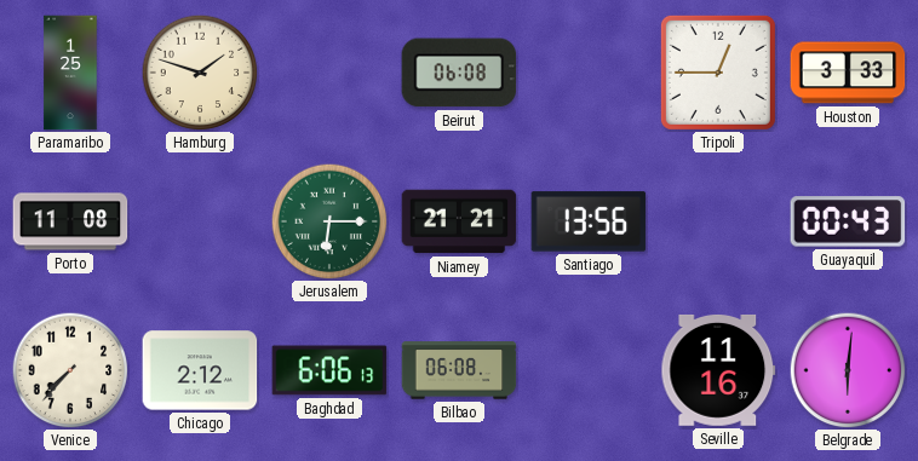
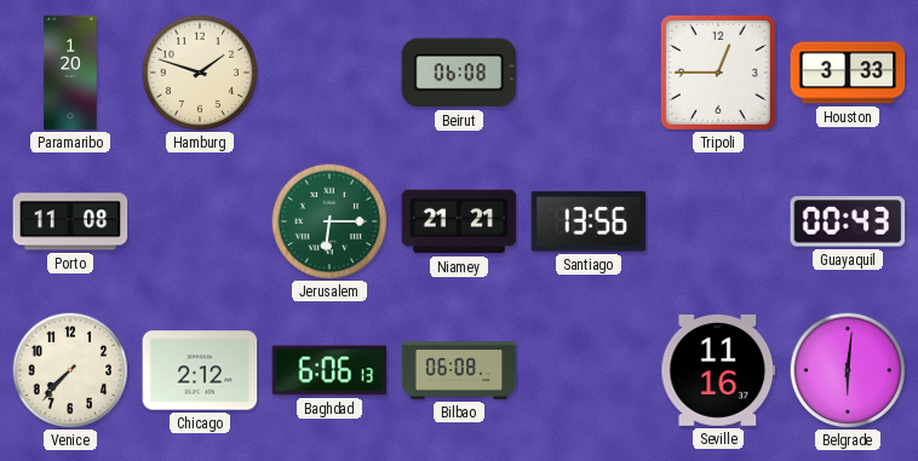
Paramaribo: 1:25 -> 1:20 (70, 73)
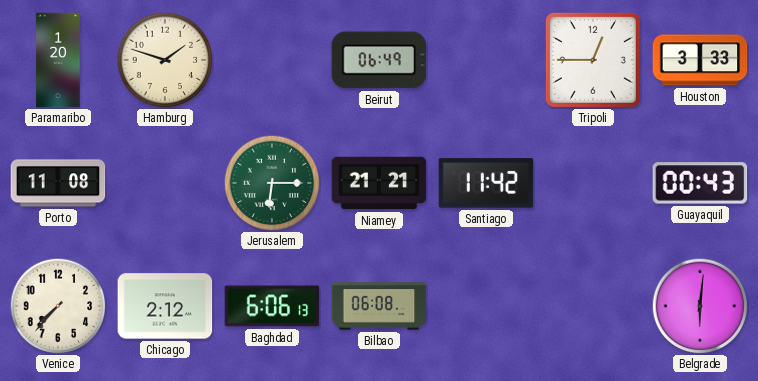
Beirut: 06:08 -> 06:49 (379, 60)
Santiago: 13:56 -> 11:42 (486, 183)
Seville: 11:16 -> none (718, 370)
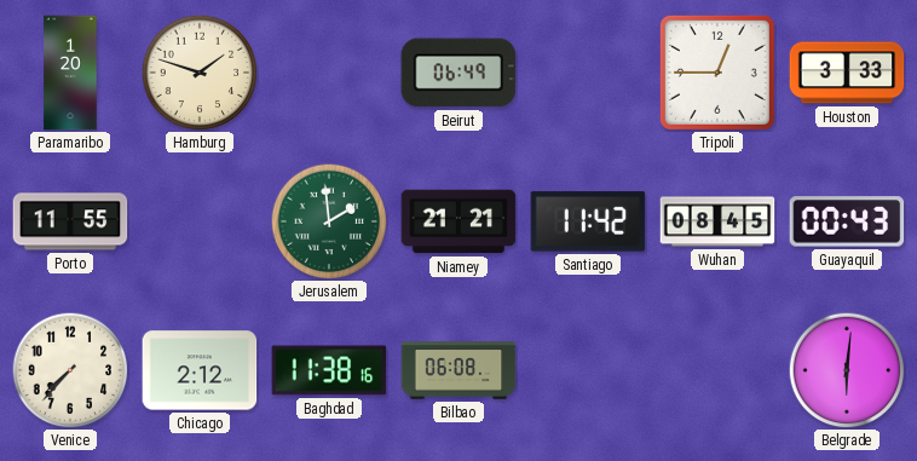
Porto: 11:08 -> 11:55 (70, 221)
Jerusalem: 6:15 -> 1:59 (329, 221)
Wuhan: none -> 08:45 (717, 221)
Baghdad: 6:06 -> 11:38 (329, 370)
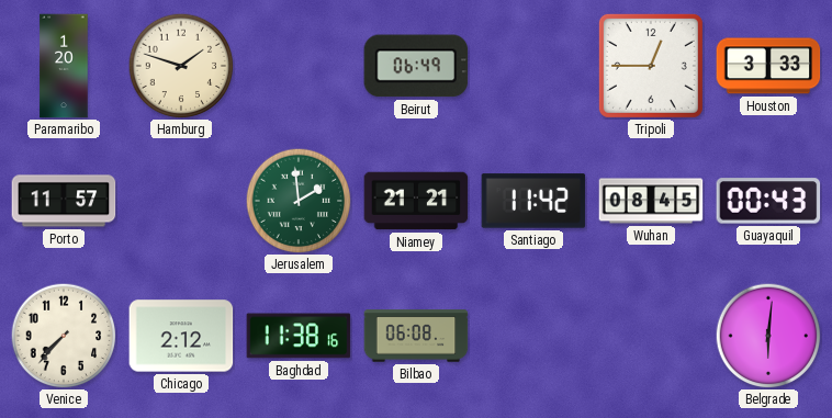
Porto: 11:55 -> 11:57 (64, 201)
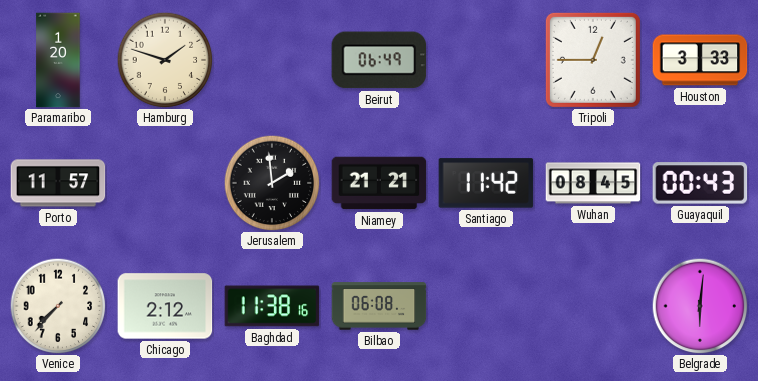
Jerusalem dial: green -> black (272, 183)
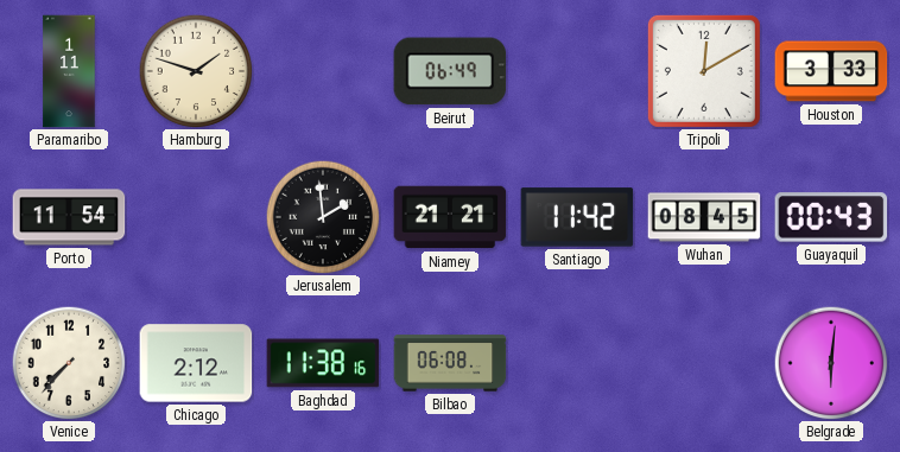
Paramaribo: 1:20 -> 1:11 (69, 71)
Tripoli: 12:45 -> 12:10 (704, 71)
Porto: 11:57 -> 11:54 (69, 217)
